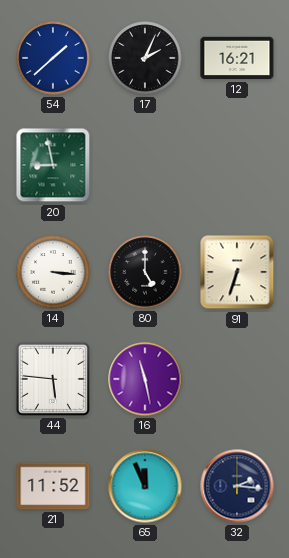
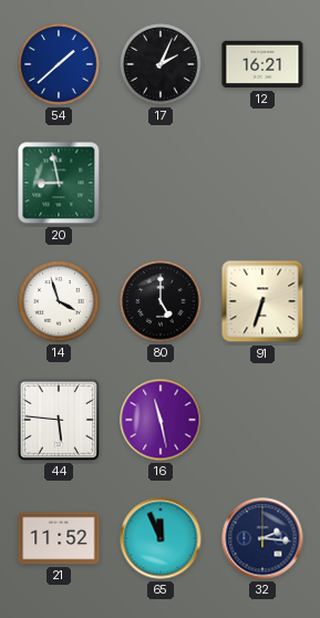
14: 3:16 -> 3:57 (59, 301)
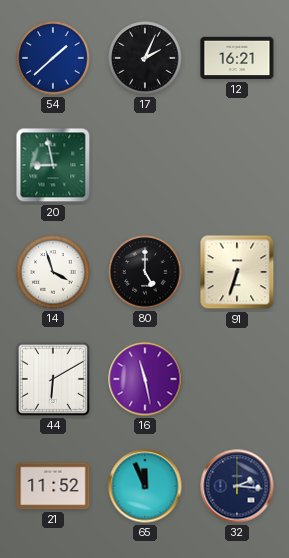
44: 5:46 -> 6:10 (53, 379)
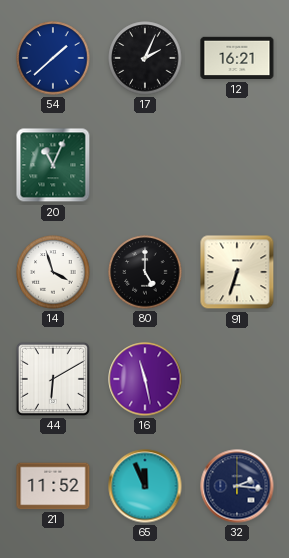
20: 8:58 -> 11:04 (53, 165)
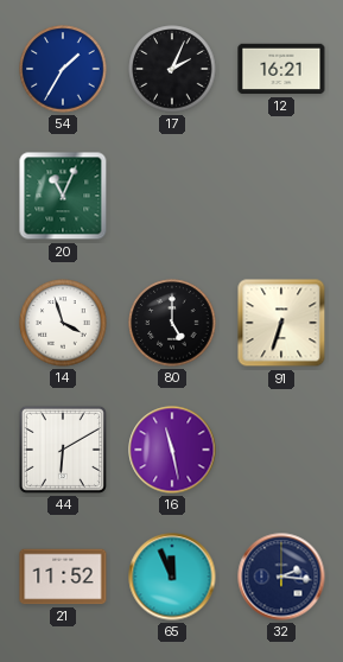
54: 1:38 -> 1:35 (63, 69)
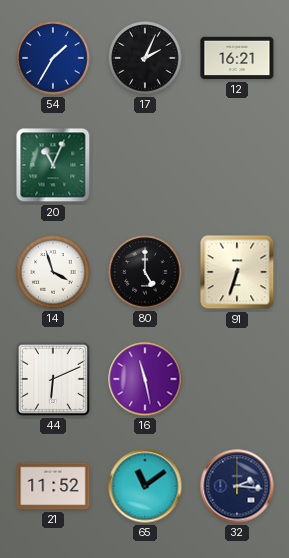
44: 6:10 -> 6:11 (53, 379)
65: 11:56 -> 11:09 (145, 486)
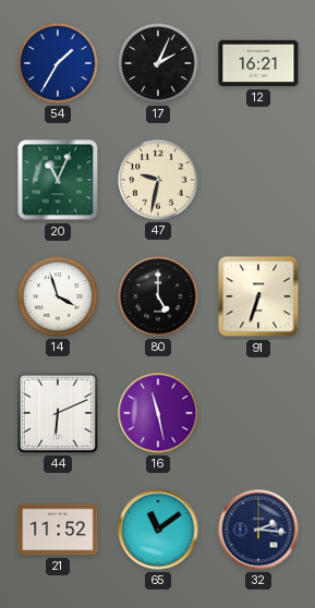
47: none -> 9:32 (158, 180)
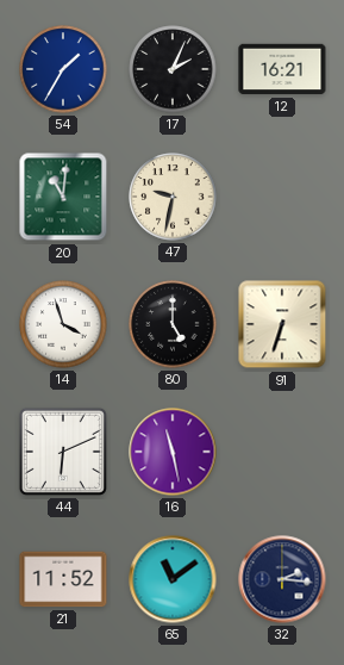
20: 11:04 -> 11:01 (63, 197)
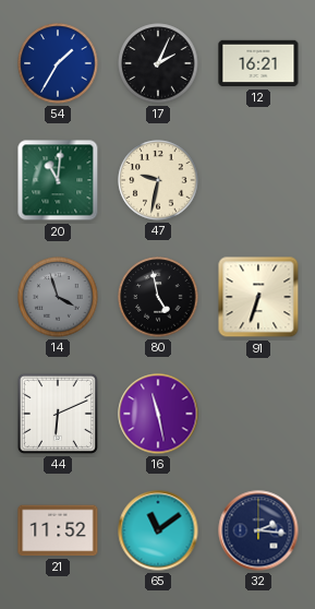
14 dial: white -> grey (58, 297)
80: 5:00 -> 4:58 (158, 297)
